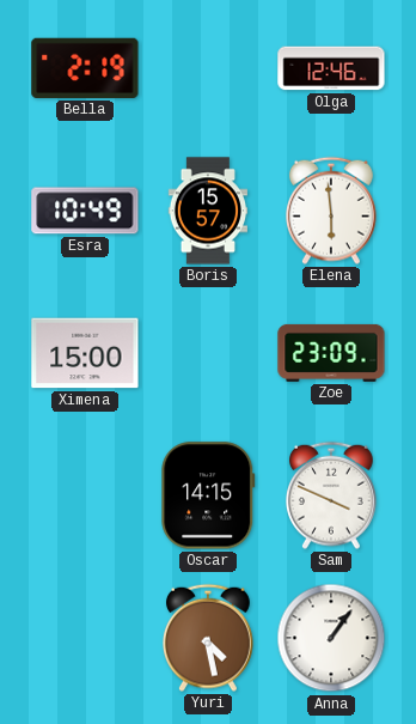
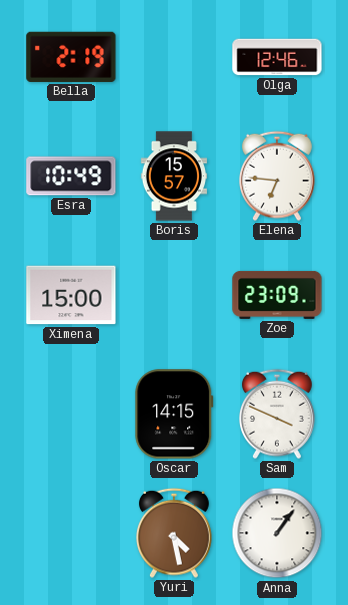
Elena: 5:59 -> 6:46 (278, 176)
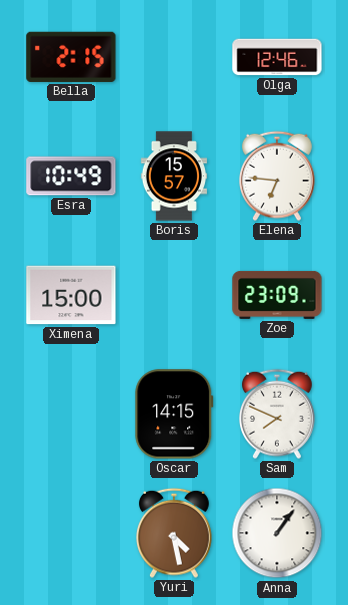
Bella: 2:19 -> 2:15 (71, 57)
Sam: 3:49 -> 7:49 (278, 414)
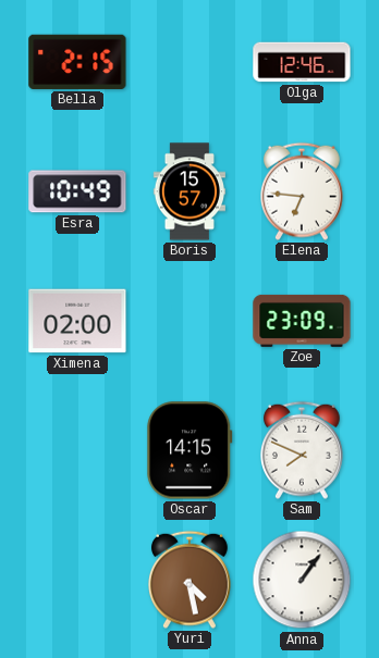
Ximena: 15:00 -> 02:00 (77, 321)
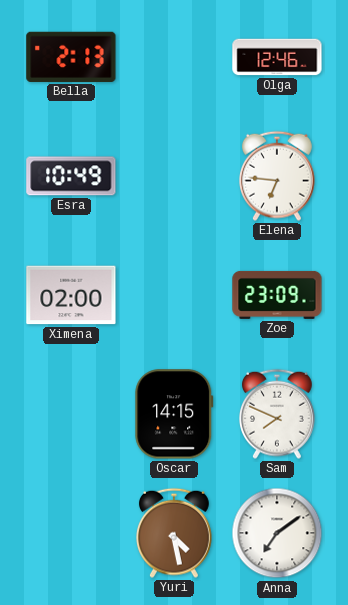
Bella: 2:15 -> 2:13 (71, 57)
Boris: 15:57 -> none (188, 191)
Anna: 1:06 -> 7:09 (277, 533)
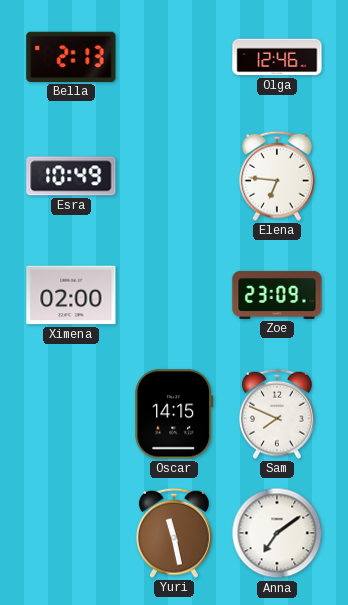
Yuri: 4:28 -> 11:28 (175, 533)
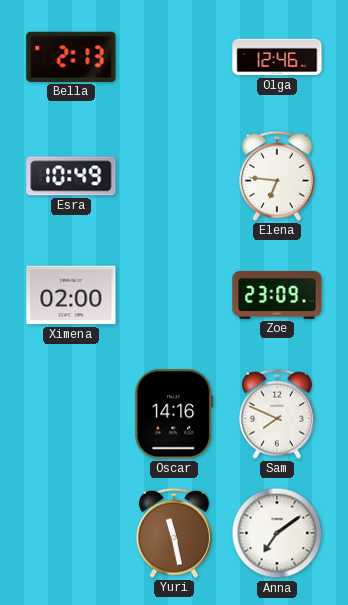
Oscar: 14:15 -> 14:16 (174, 414)
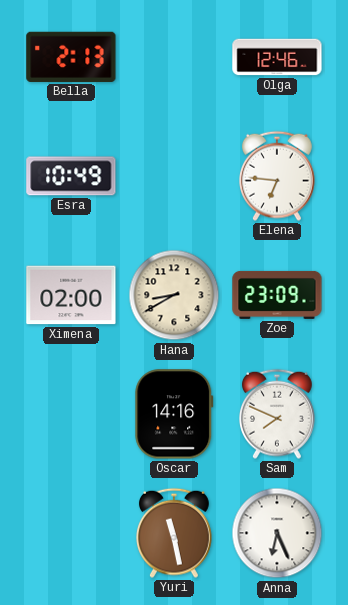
Hana: none -> 8:40 (174, 295)
Anna: 7:09 -> 6:26 (277, 533)
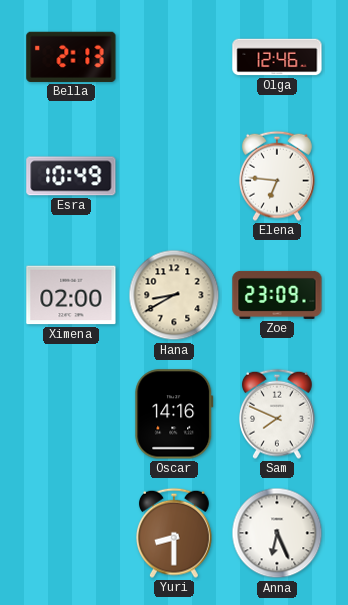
Yuri: 11:28 -> 8:30 (175, 533)
